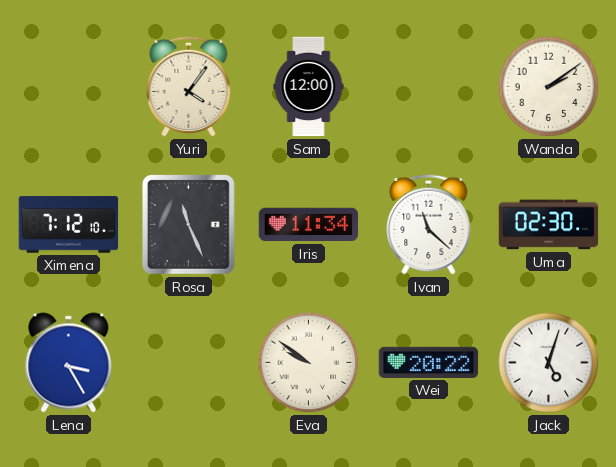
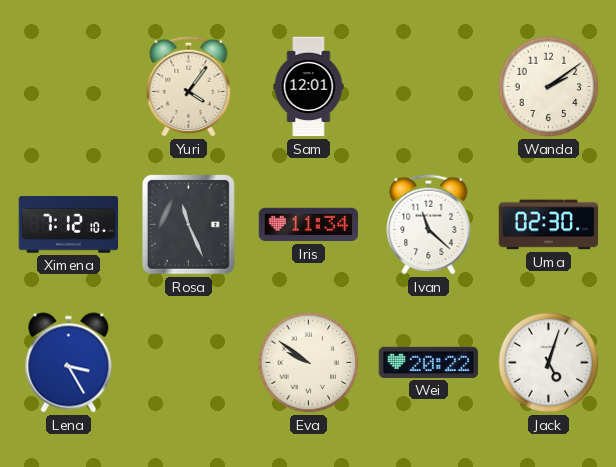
Sam: 12:00 -> 12:01 (309, 87)
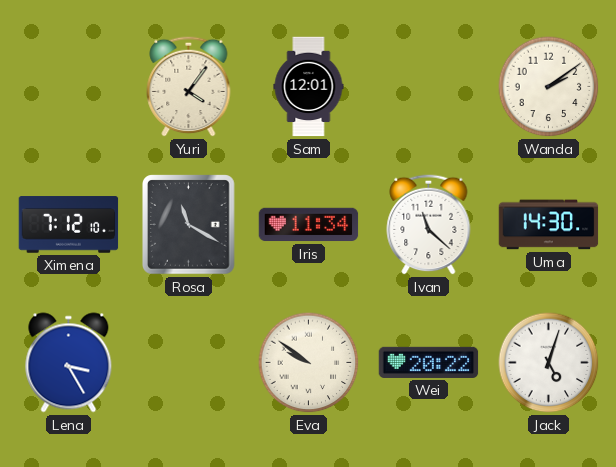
Rosa: 11:26 -> 11:20 (189, 225)
Uma: 02:30 -> 14:30 (549, 225)
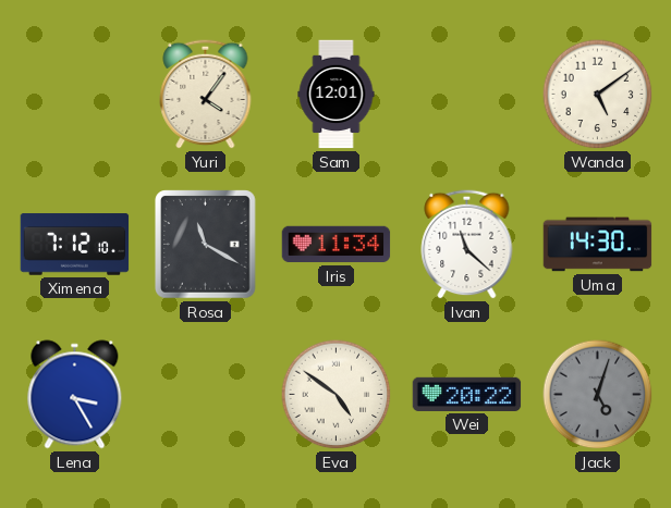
Wanda: 2:09 -> 5:09 (598, 95)
Eva: 9:51 -> 4:51 (337, 395)
Jack dial: white -> grey (598, 395)
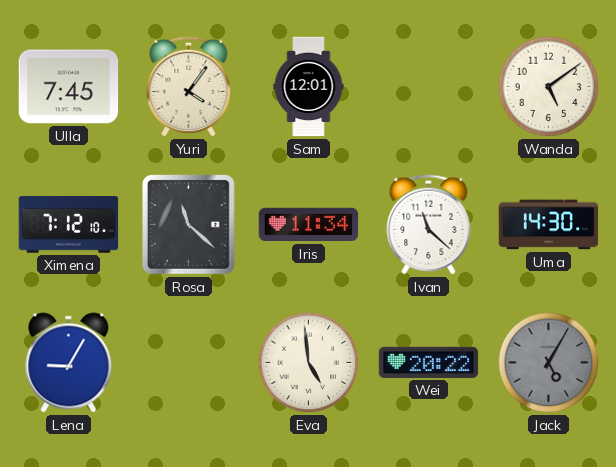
Ulla: none -> 7:45 (69, 87)
Rosa: 11:20 -> 11:22 (189, 225)
Lena: 3:25 -> 9:05 (69, 363)
Eva: 4:51 -> 4:59 (309, 363)
Jack: 5:03 -> 5:05 (549, 363)
